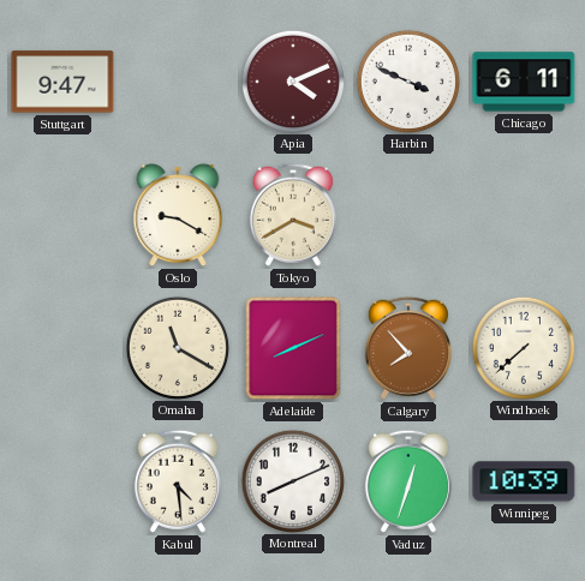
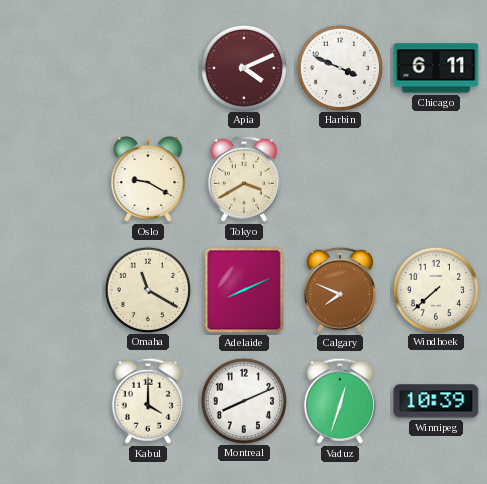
Stuttgart: 9:47 -> none (62, 82)
Calgary: 7:53 -> 7:49 (340, 290)
Kabul: 4:29 -> 4:00 (148, 401)
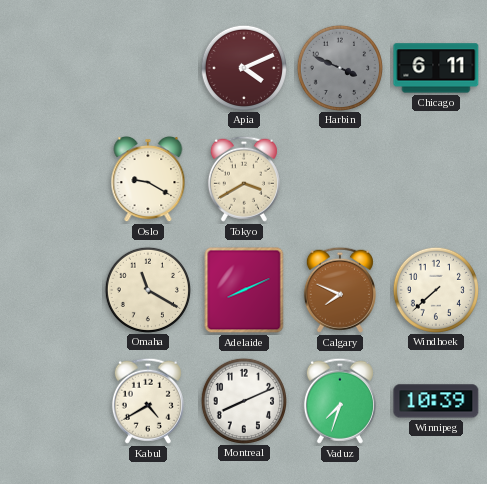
Harbin dial: white -> grey (339, 67)
Kabul: 4:00 -> 4:40 (148, 401)
Vaduz: 12:33 -> 7:33 (340, 401)
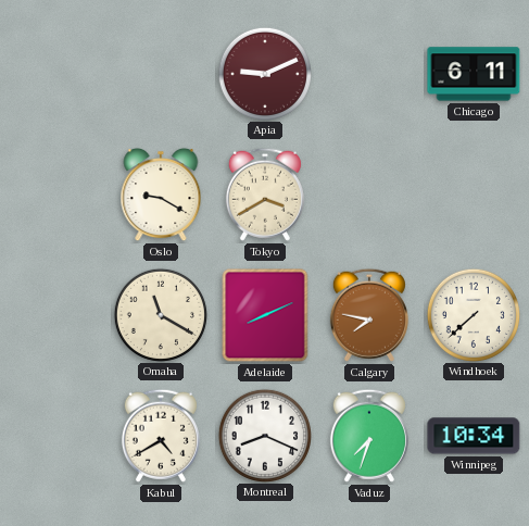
Apia: 4:11 -> 9:11 (264, 73)
Harbin: 3:49 -> none (339, 67)
Calgary: 7:49 -> 7:47 (369, 315)
Montreal: 8:11 -> 8:19 (264, 435)
Winnipeg: 10:39 -> 10:34 (474, 436)
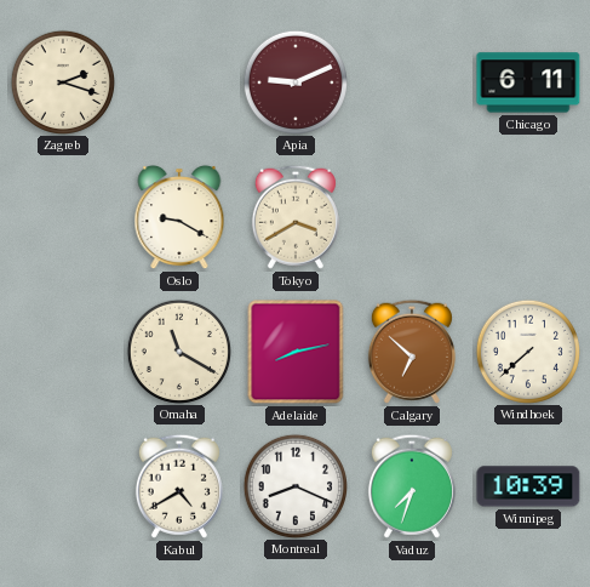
Zagreb: none -> 2:18 (62, 81)
Adelaide: 8:11 -> 8:13 (296, 352)
Calgary: 7:47 -> 6:52 (412, 352)
Winnipeg: 10:34 -> 10:39 (528, 486)
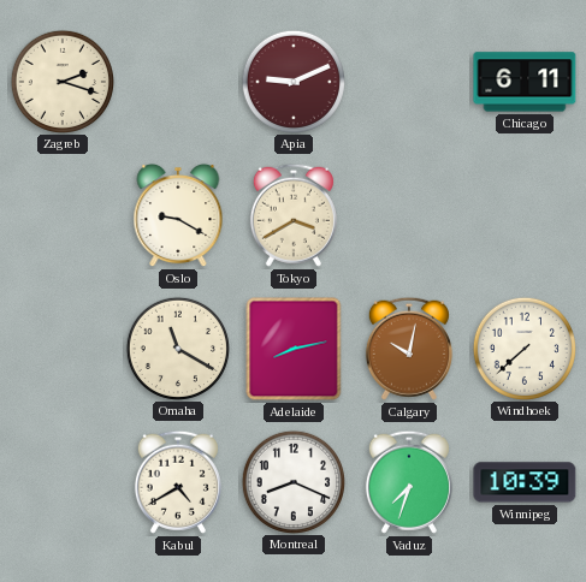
Calgary: 6:52 -> 10:02 (409, 349)
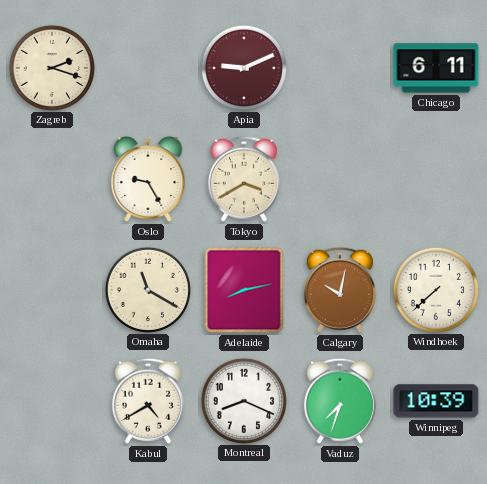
Oslo: 9:20 -> 9:25 (148, 179)
